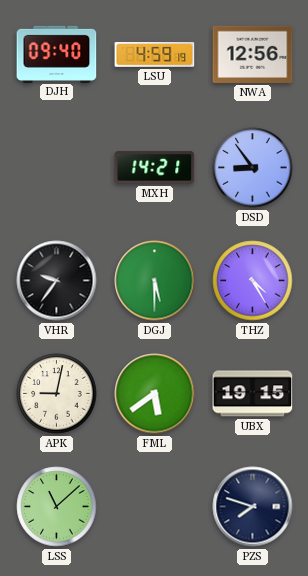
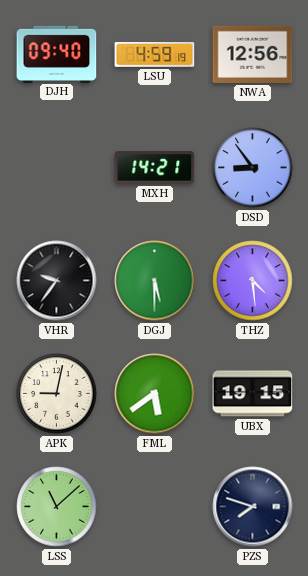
THZ: 4:25 -> 4:29 (253, 281)
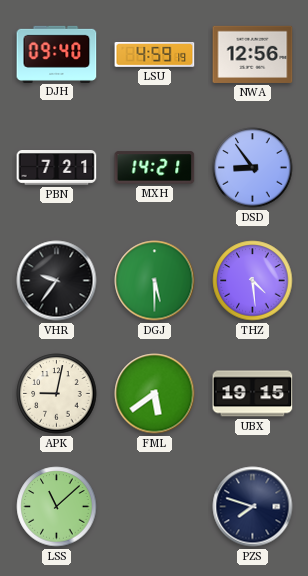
PBN: none -> 7:21 (57, 168)
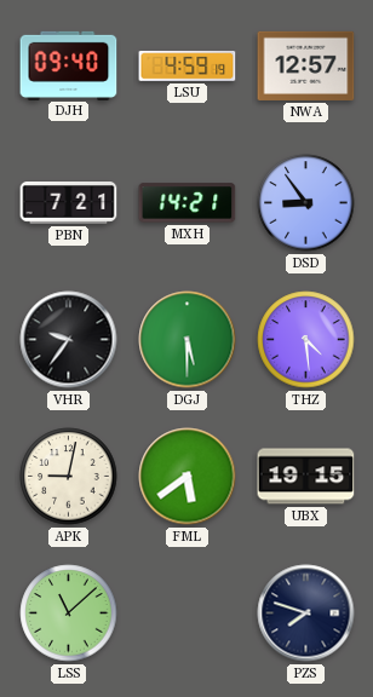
NWA: 12:56 -> 12:57 (306, 65)
